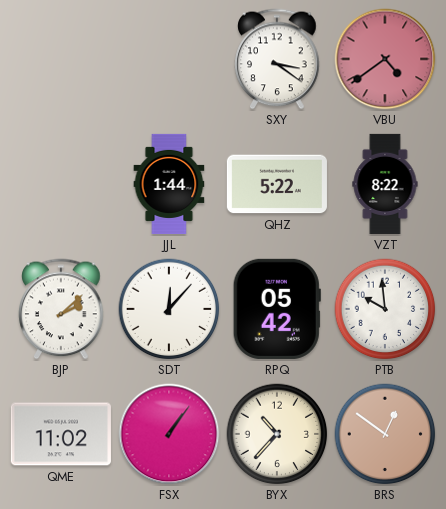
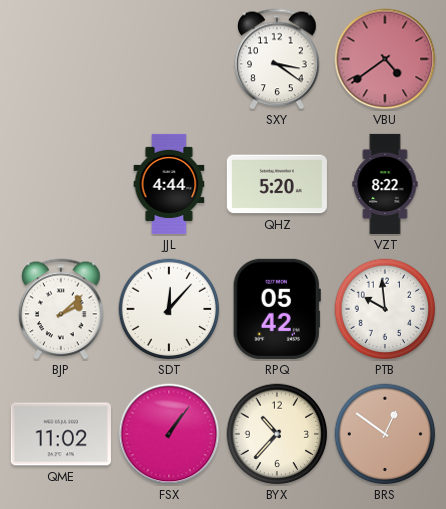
JJL: 1:44 -> 4:44 (169, 184)
QHZ: 5:22 -> 5:20 (277, 184)
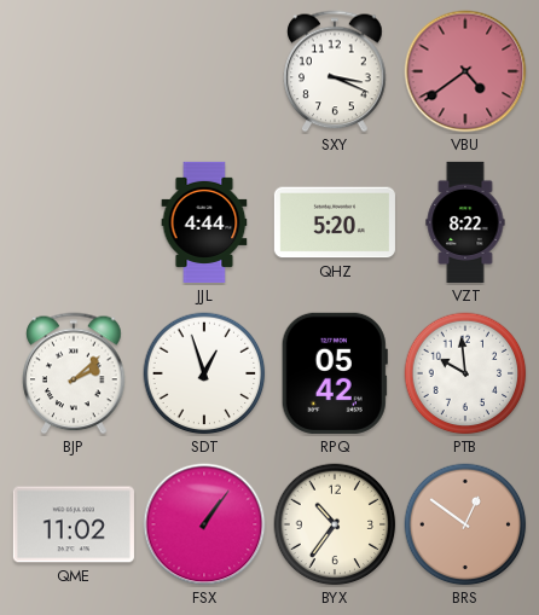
SXY: 3:21 -> 3:19 (335, 71)
SDT: 12:07 -> 12:57 (204, 373)
BYX: 10:37 -> 10:36 (335, 524)
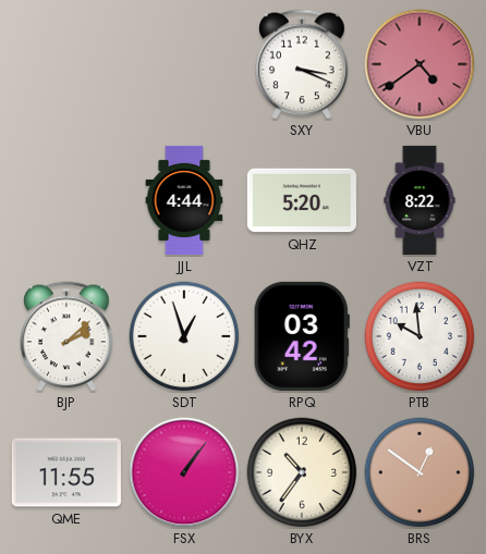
RPQ: 05:42 -> 03:42 (302, 336)
QME: 11:02 -> 11:55 (66, 472)
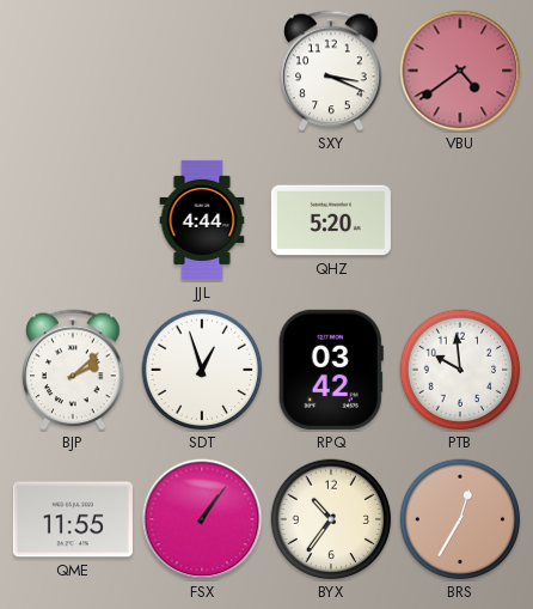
VZT: 8:22 -> none (420, 200)
BRS: 12:51 -> 12:35 (460, 519)
